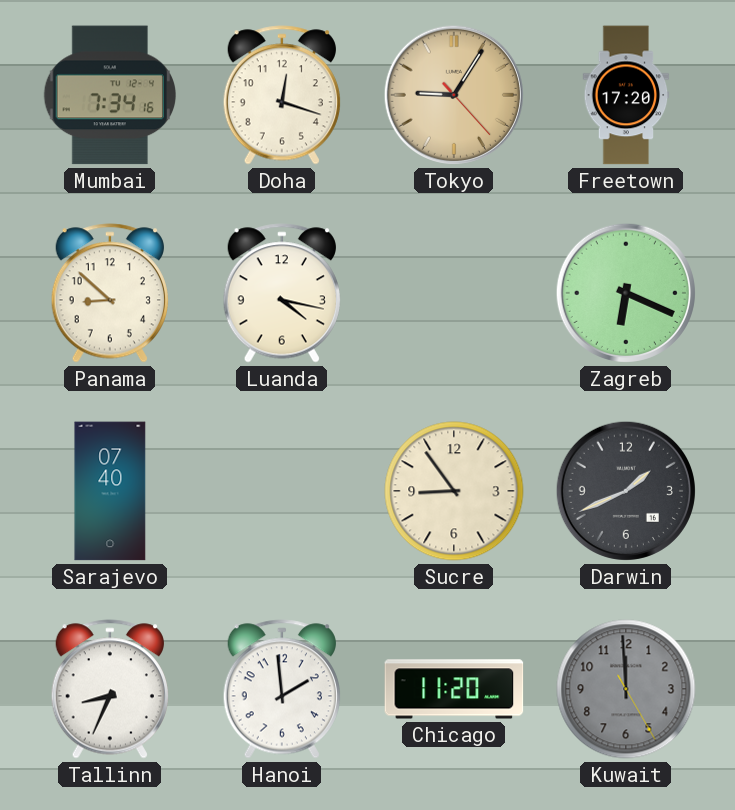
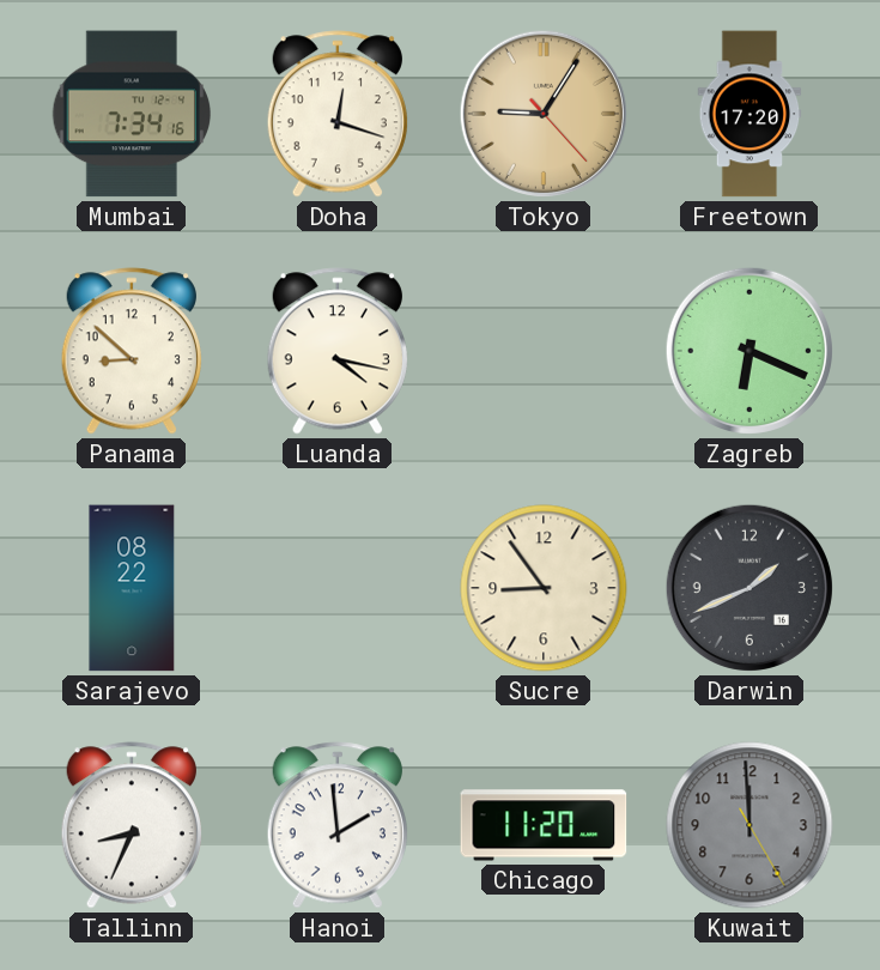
Sarajevo: 07:40 -> 08:22 (132, 588)
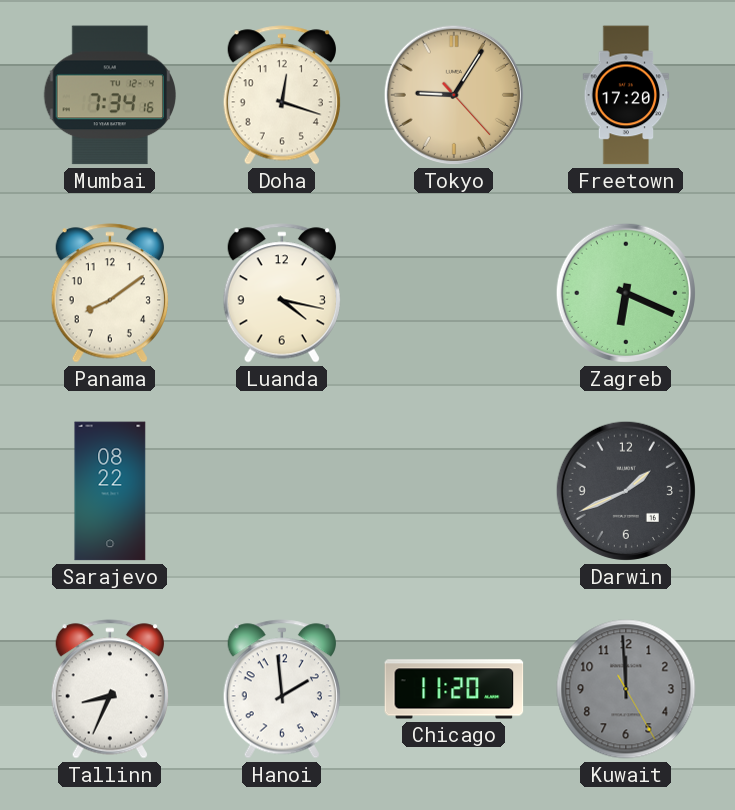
Panama: 8:52 -> 8:09 (110, 293)
Sucre: 8:54 -> none (544, 588)
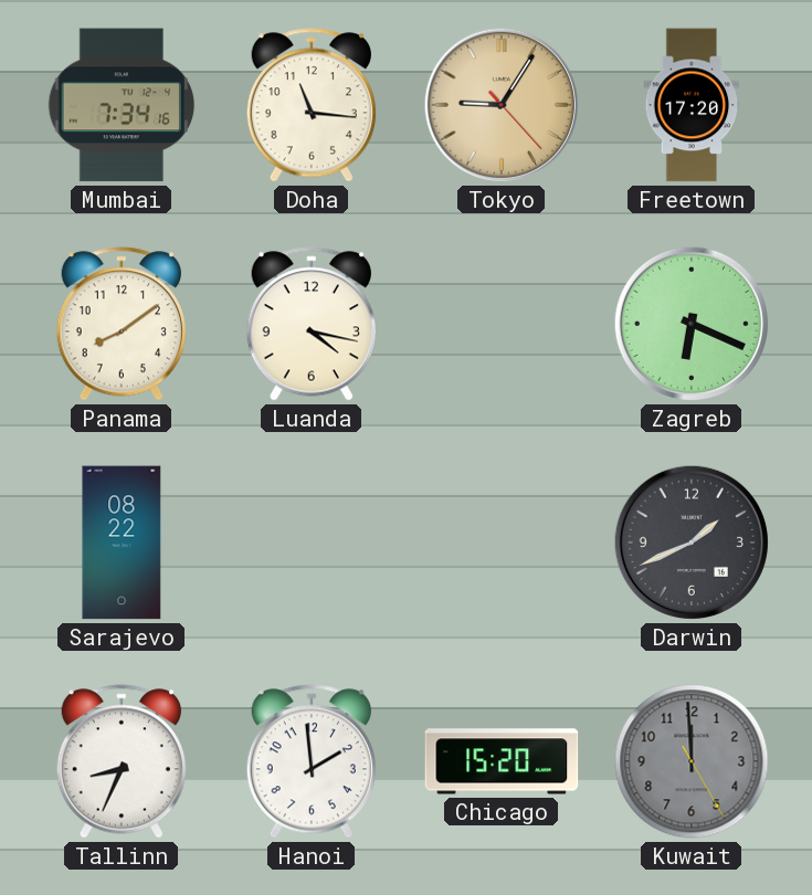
Doha: 12:18 -> 11:16 (312, 105)
Chicago: 11:20 -> 15:20 (502, 761)
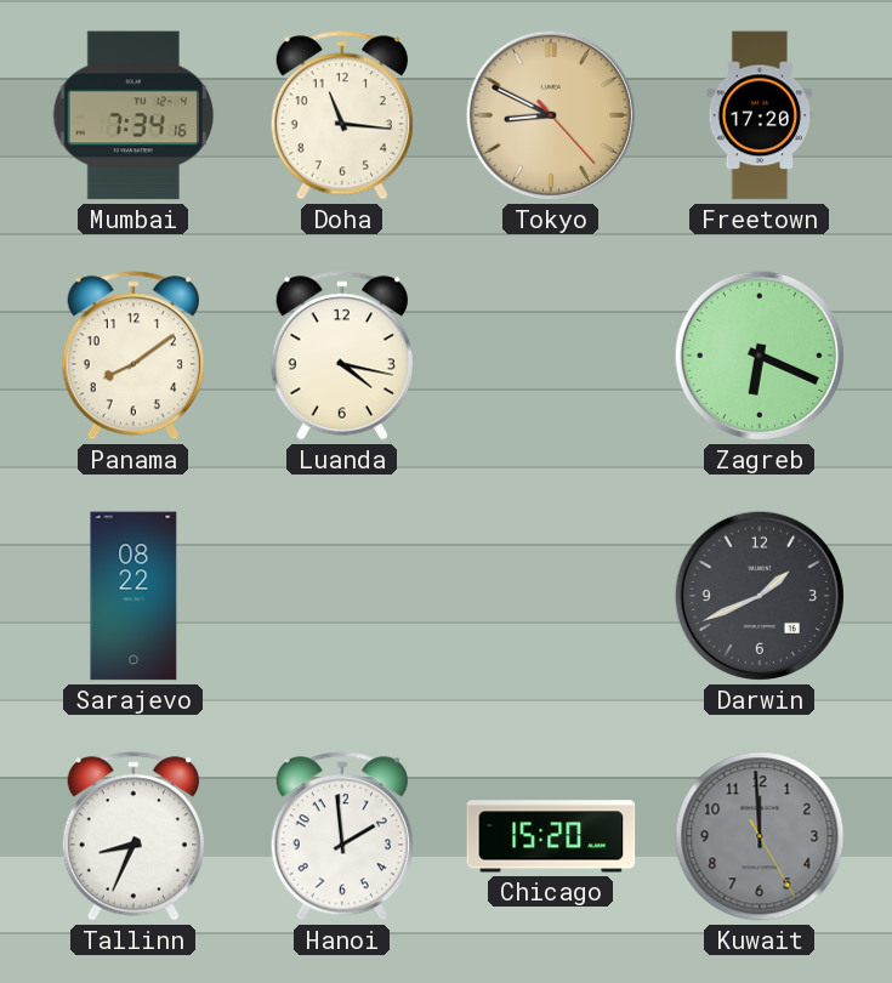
Tokyo: 9:05 -> 8:49 (551, 115)
